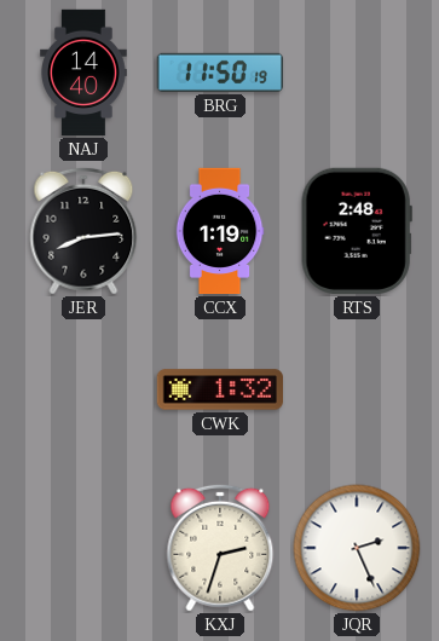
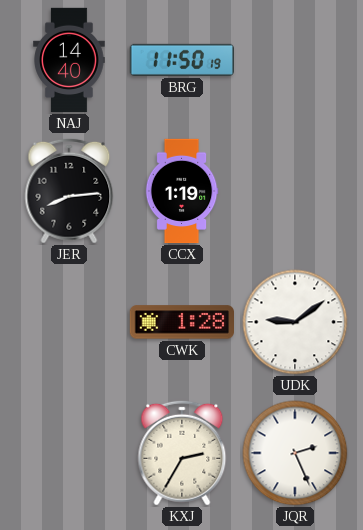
RTS: 2:48 -> none (357, 231)
CWK: 1:32 -> 1:28 (181, 322)
UDK: none -> 9:09 (295, 322)
KXJ: 2:33 -> 2:35 (182, 453)
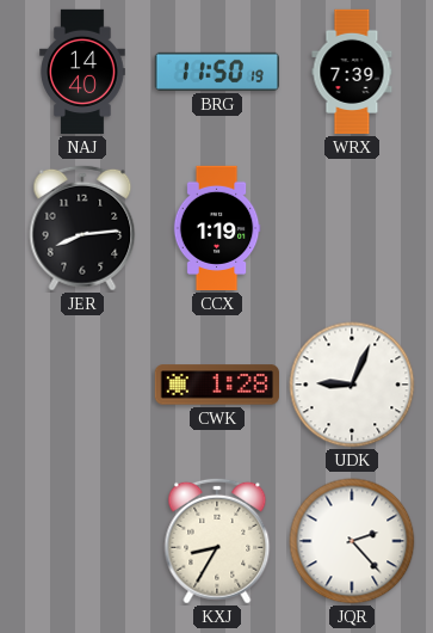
WRX: none -> 7:39 (352, 72)
UDK: 9:09 -> 9:04 (352, 385)
KXJ: 2:35 -> 8:35 (217, 541)
JQR: 2:26 -> 2:23 (352, 541)
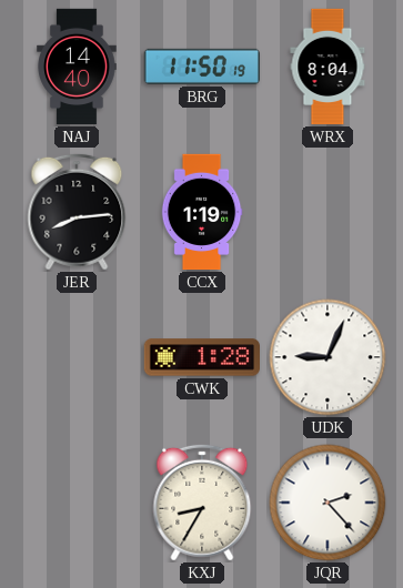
WRX: 7:39 -> 8:04 (328, 67)
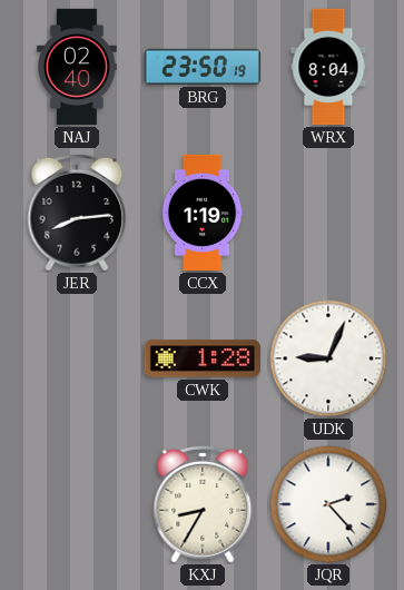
NAJ: 14:40 -> 02:40 (77, 67)
BRG: 11:50 -> 23:50 (201, 67)
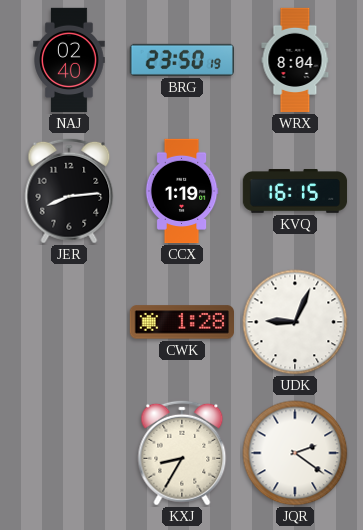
KVQ: none -> 16:15 (295, 191)
JQR: 2:23 -> 2:21 (295, 453)
